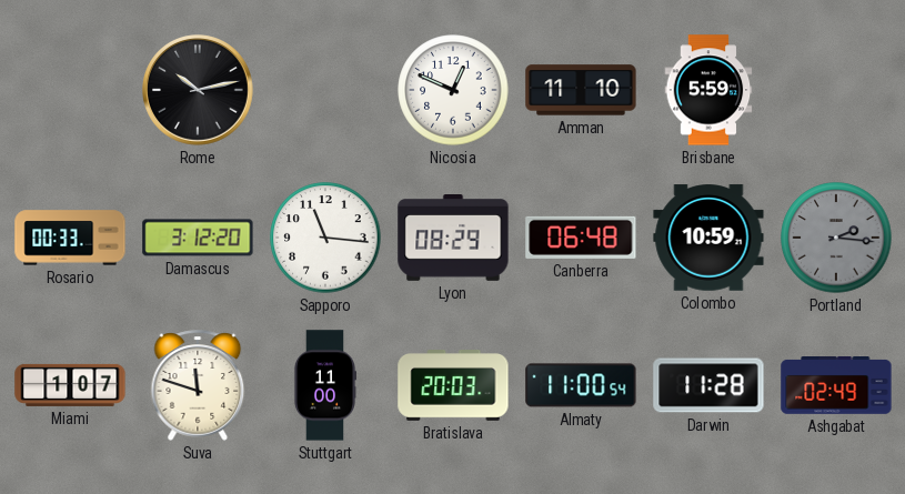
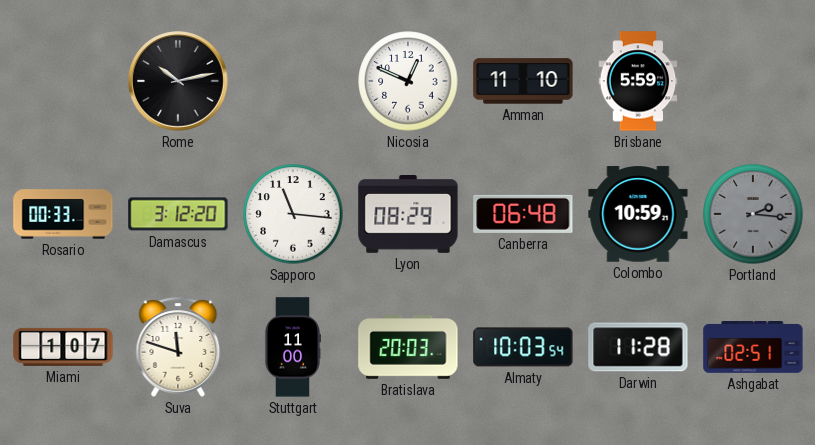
Almaty: 11:00 -> 10:03 (523, 347)
Ashgabat: 02:49 -> 02:51 (753, 347)
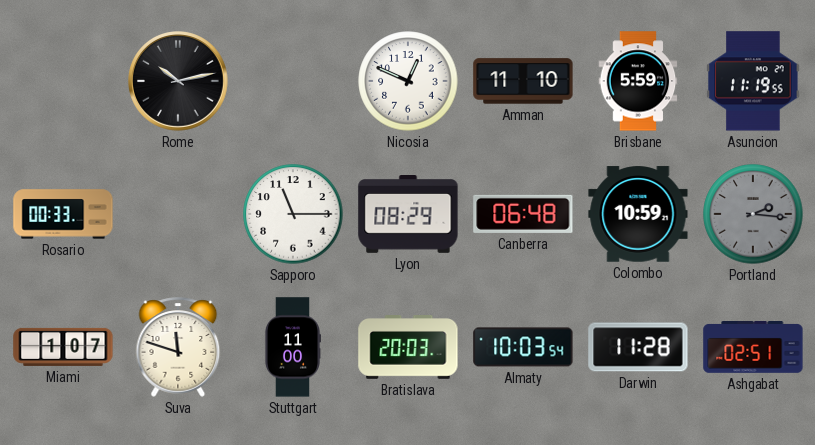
Asuncion: none -> 11:19 (753, 81)
Damascus: 3:12 -> none (178, 214)
Sapporo: 11:16 -> 11:15 (293, 214)
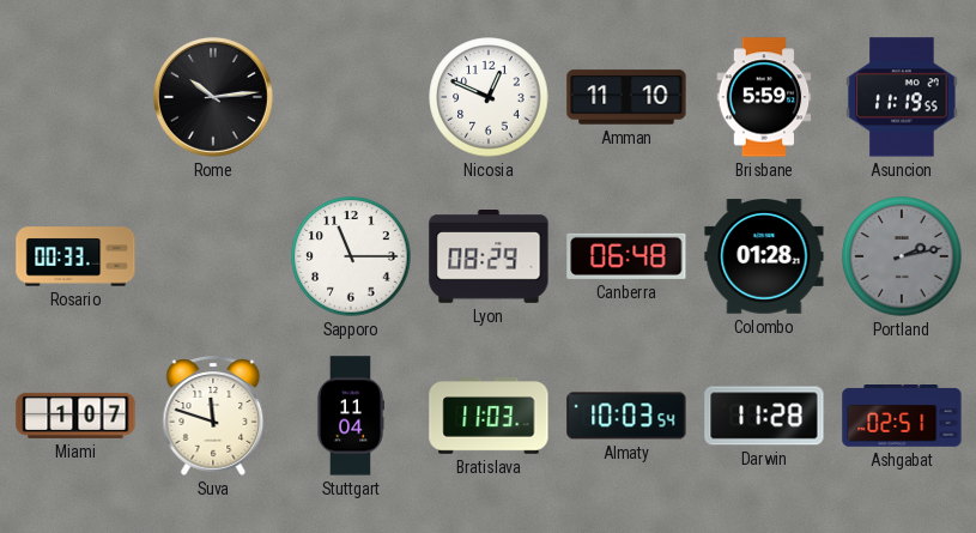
Rome: 10:13 -> 10:14 (214, 98)
Colombo: 10:59 -> 01:28 (764, 256)
Portland: 2:16 -> 2:13 (902, 256)
Stuttgart: 11:00 -> 11:04 (350, 416)
Bratislava: 20:03 -> 11:03 (489, 417)
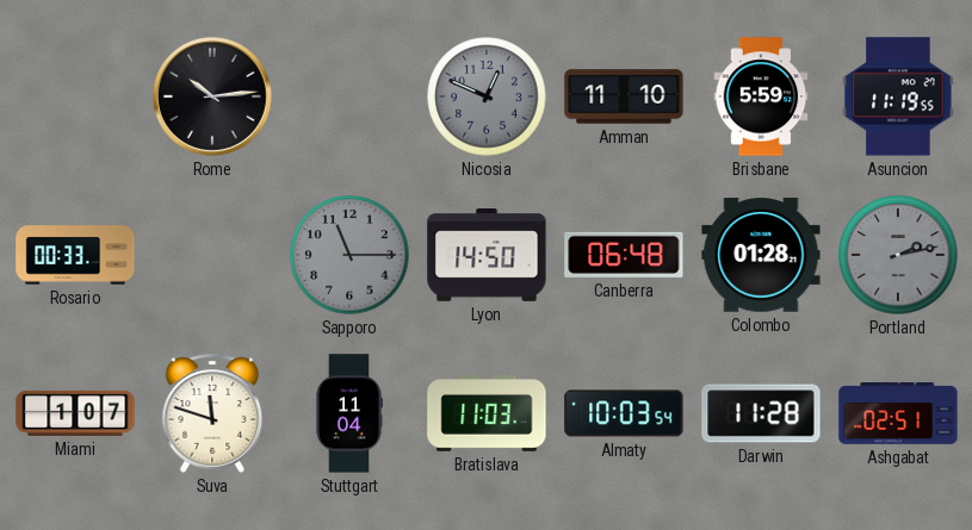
Nicosia dial: white -> grey (487, 96)
Sapporo dial: white -> grey (349, 255)
Lyon: 08:29 -> 14:50 (487, 256)
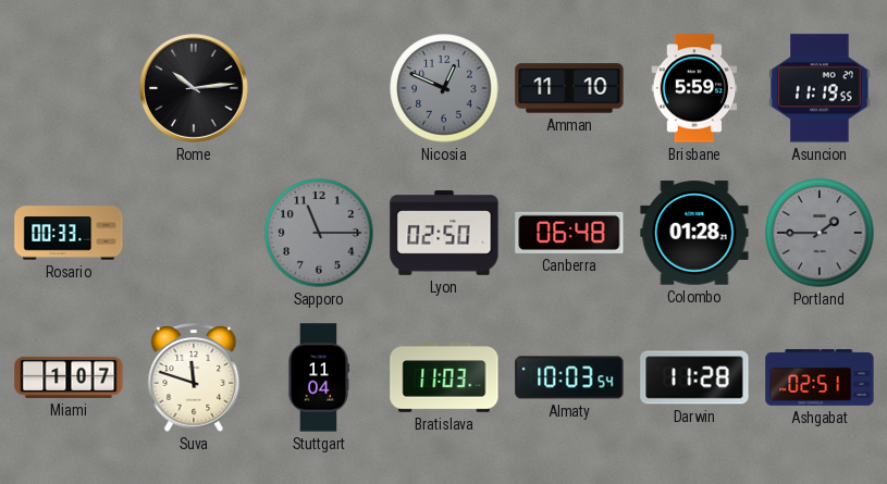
Lyon: 14:50 -> 02:50 (444, 234)
Portland: 2:13 -> 1:45 (820, 233)
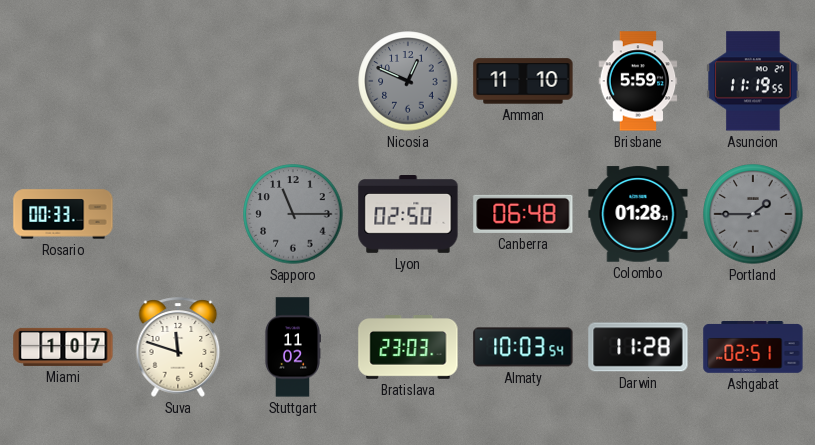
Rome: 10:14 -> none (195, 89)
Stuttgart: 11:04 -> 11:02 (292, 347)
Bratislava: 11:03 -> 23:03 (408, 348)
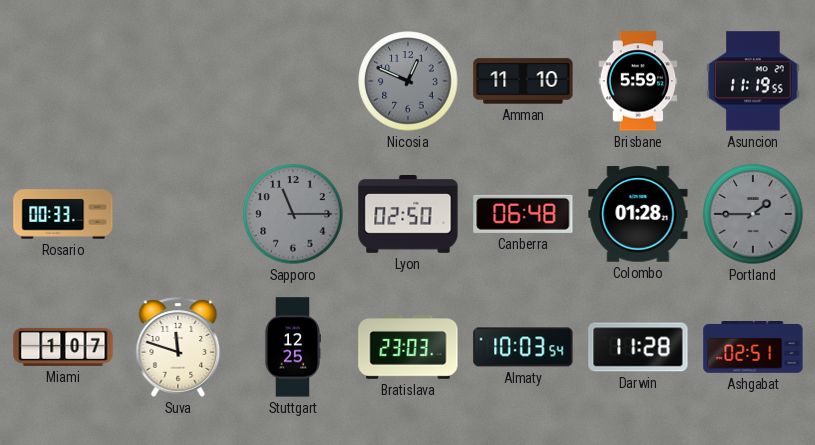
Stuttgart: 11:02 -> 12:25 (292, 347)
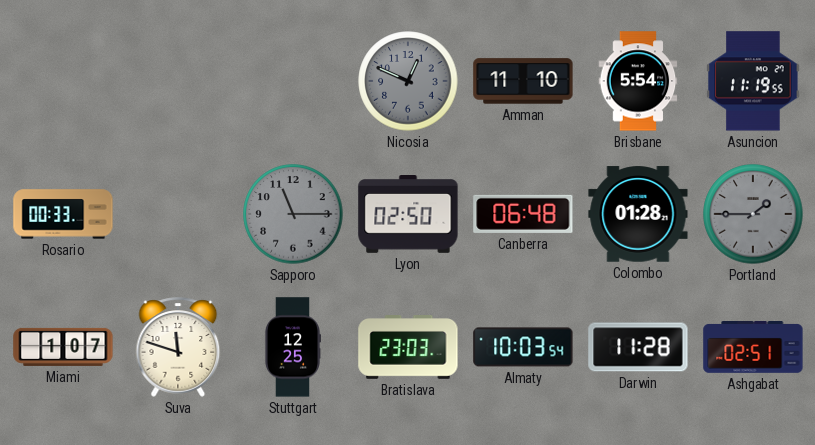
Brisbane: 5:59 -> 5:54 (638, 81)
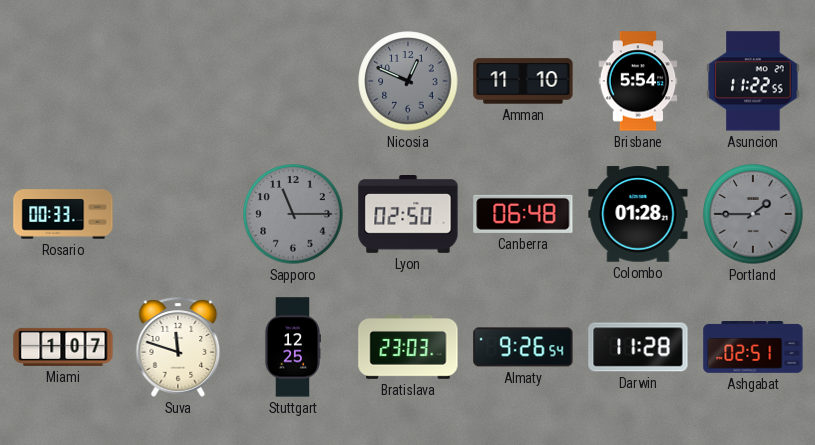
Asuncion: 11:19 -> 11:22 (753, 81)
Almaty: 10:03 -> 9:26 (523, 347)
